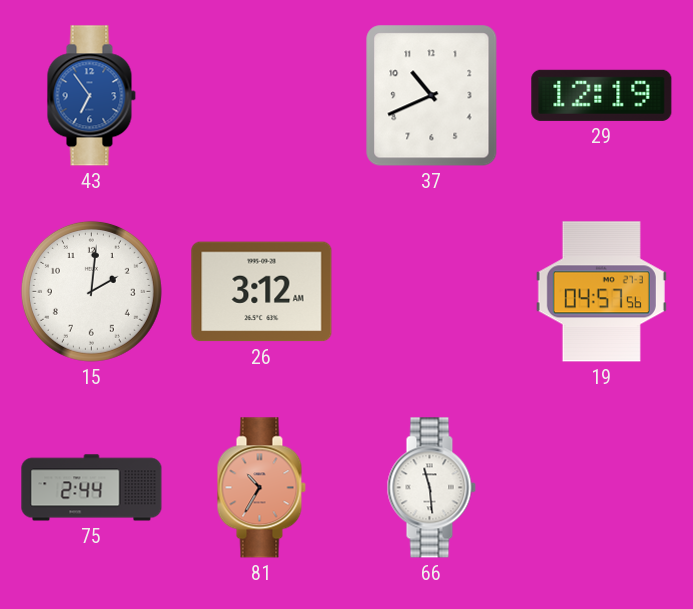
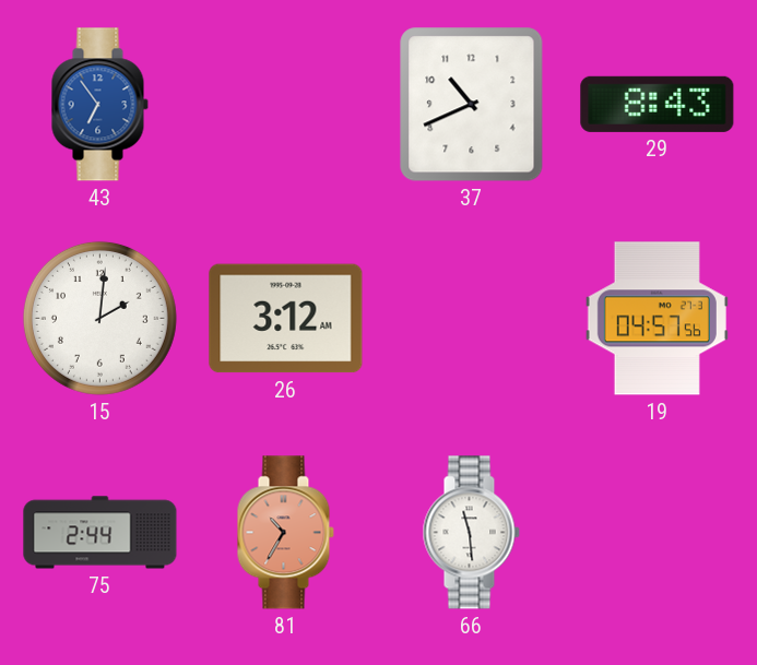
29: 12:19 -> 8:43 (658, 104)
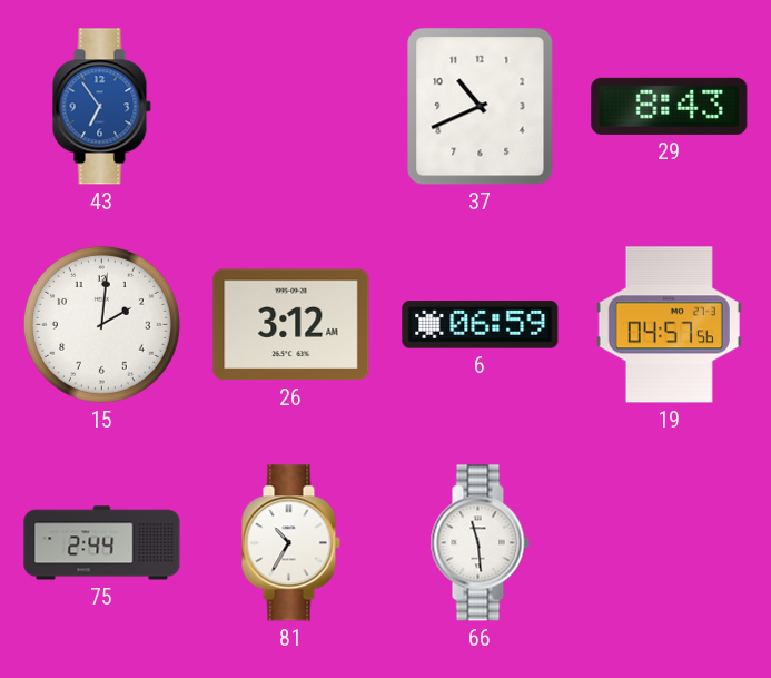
6: none -> 06:59 (481, 325)
81 dial: salmon -> white (290, 543)
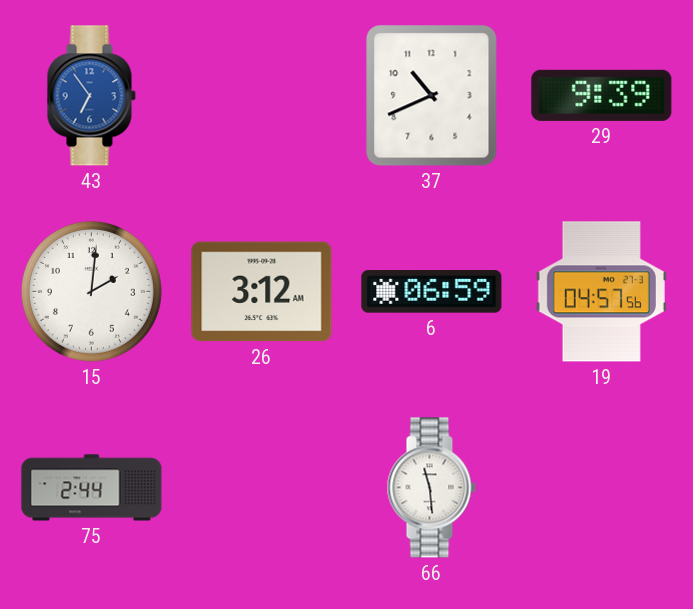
29: 8:43 -> 9:39 (602, 95)
81: 10:35 -> none (290, 543)
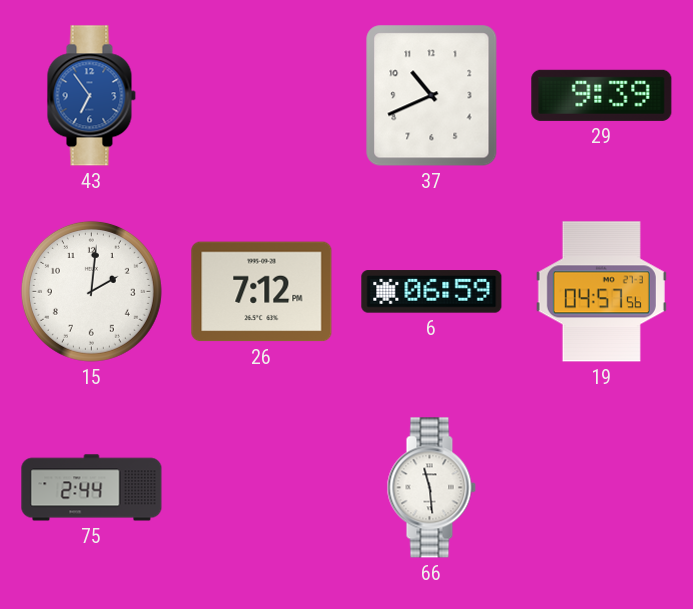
26: 3:12 -> 7:12 (262, 292)
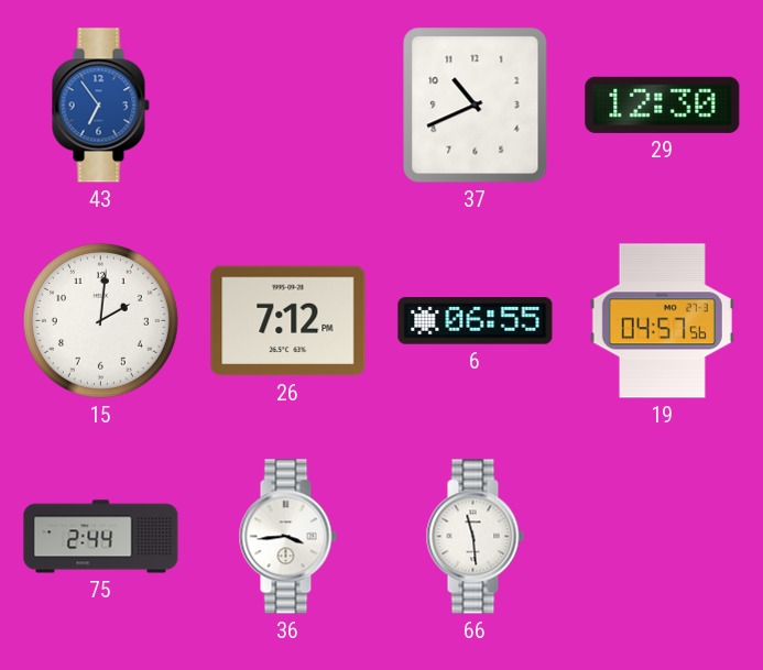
29: 9:39 -> 12:30 (663, 105)
6: 06:59 -> 06:55 (476, 321)
36: none -> 3:44 (287, 537)
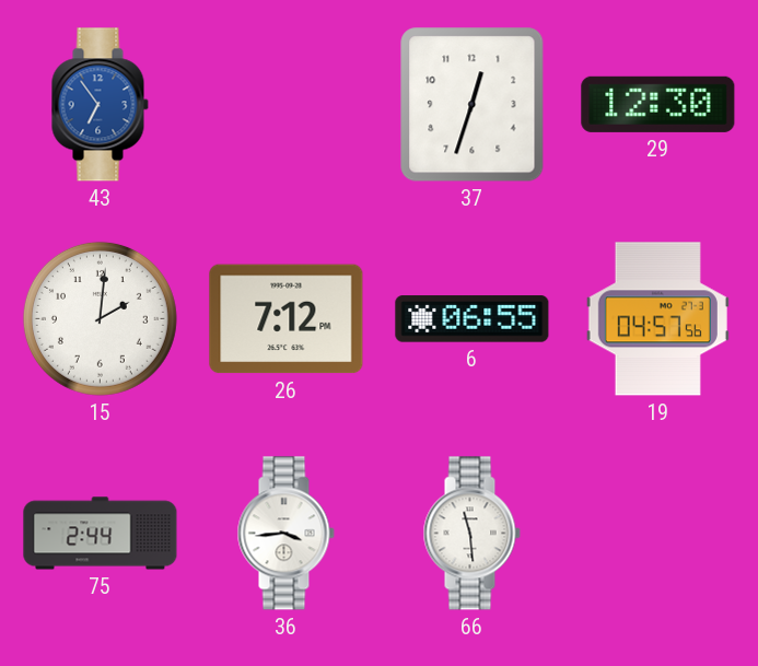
37: 10:41 -> 12:33 (473, 105)
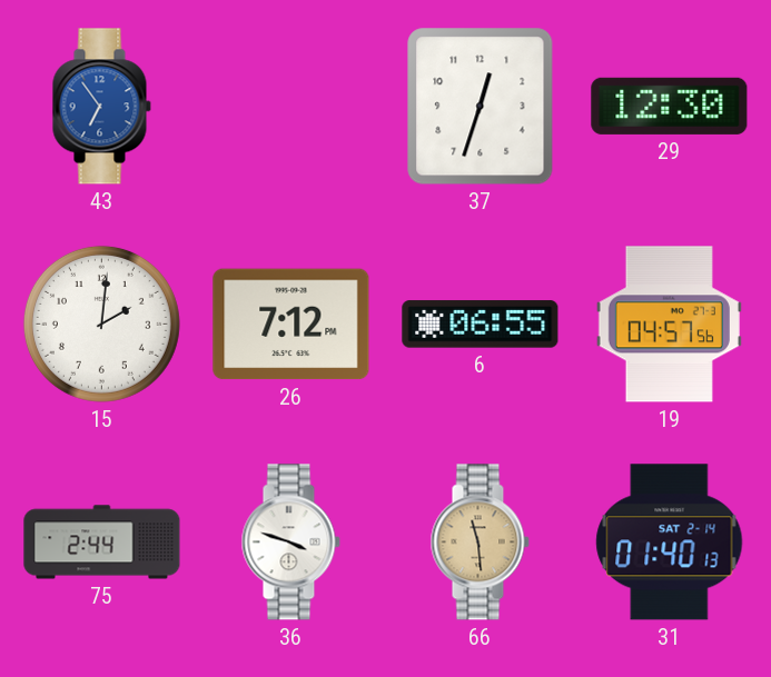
36: 3:44 -> 3:48 (290, 542)
66 dial: white -> champagne (480, 542)
31: none -> 01:40 (670, 542)
